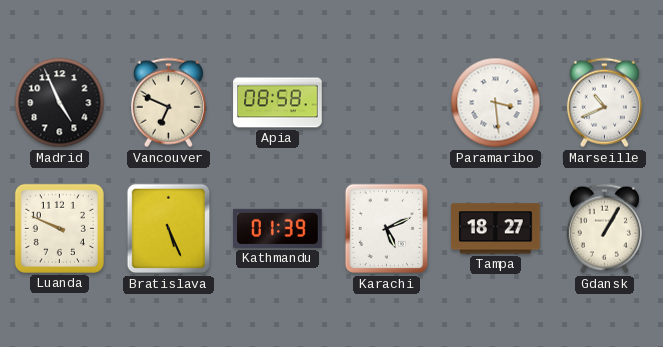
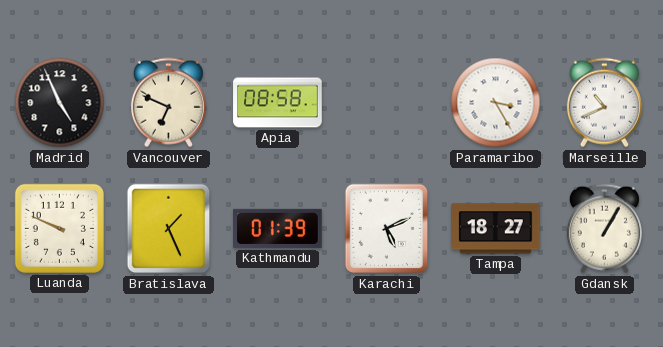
Paramaribo: 3:29 -> 3:25 (496, 103)
Bratislava: 5:26 -> 1:26 (169, 229)
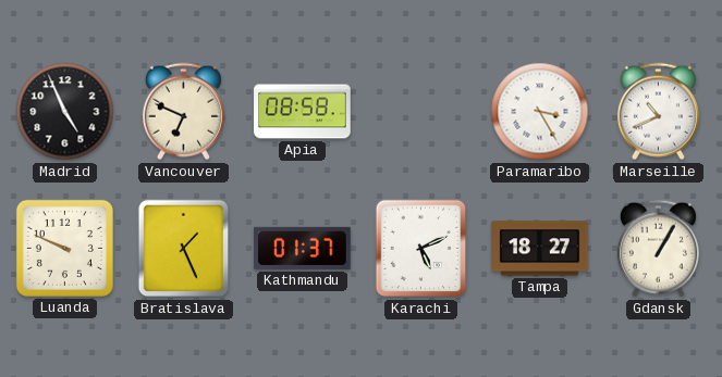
Kathmandu: 01:39 -> 01:37 (303, 248)
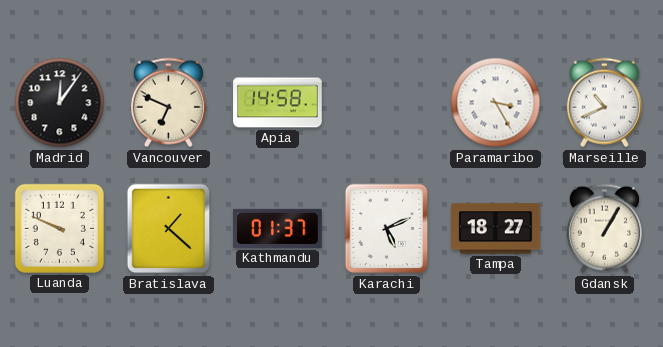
Madrid: 4:56 -> 12:06 (60, 103)
Apia: 08:58 -> 14:58 (278, 103)
Bratislava: 1:26 -> 1:22 (169, 229)
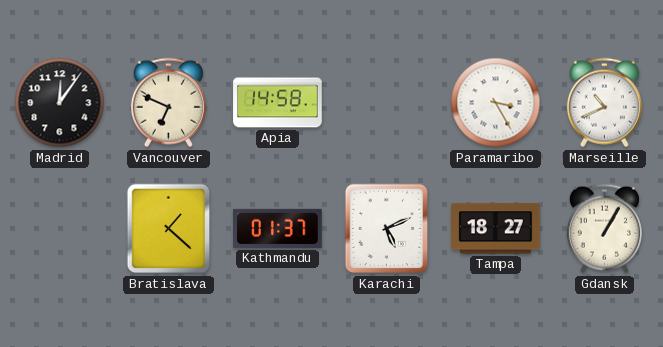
Luanda: 9:49 -> none (59, 228)
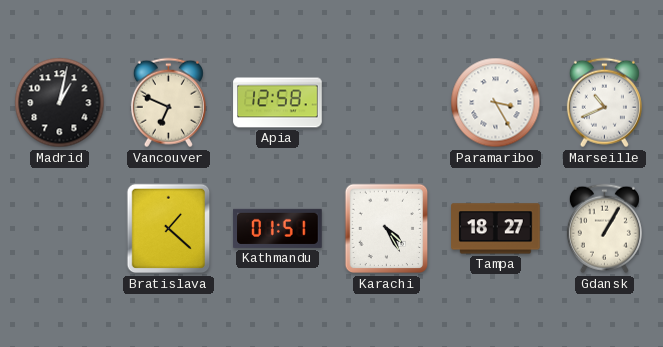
Madrid: 12:06 -> 1:02 (60, 103)
Apia: 14:58 -> 12:58 (278, 103)
Kathmandu: 01:37 -> 01:51 (278, 228)
Karachi: 5:11 -> 4:25 (387, 229)
